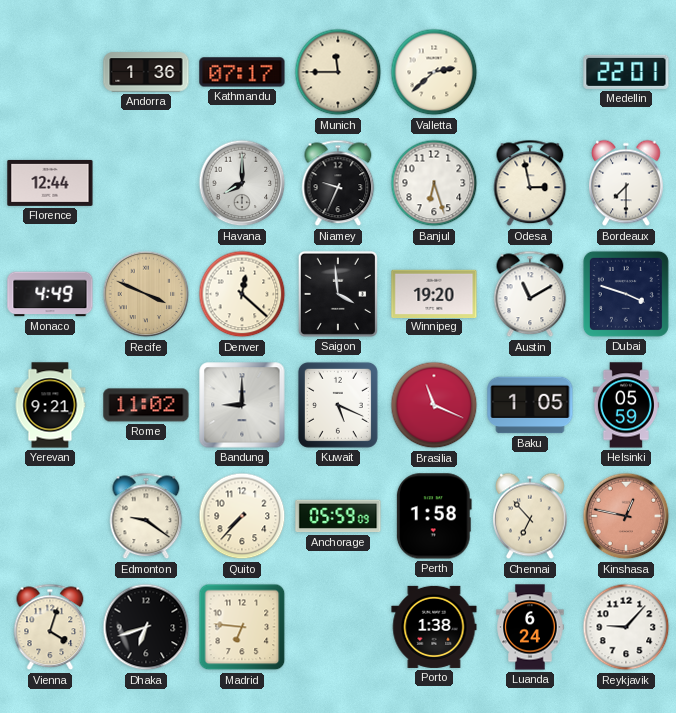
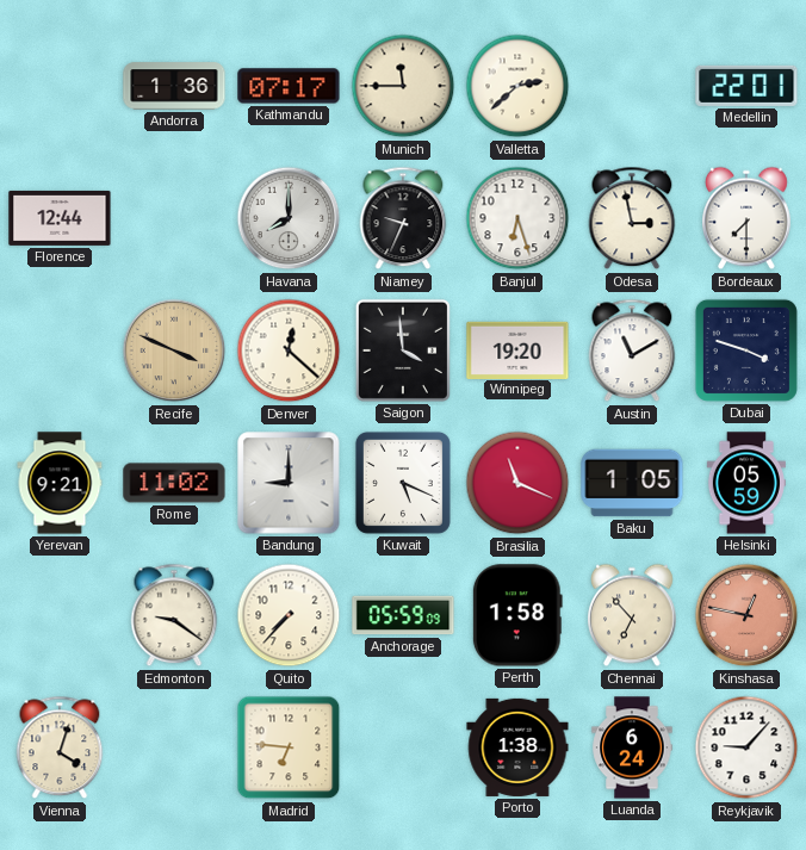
Monaco: 4:49 -> none (50, 294)
Dhaka: 6:42 -> none (146, 627)
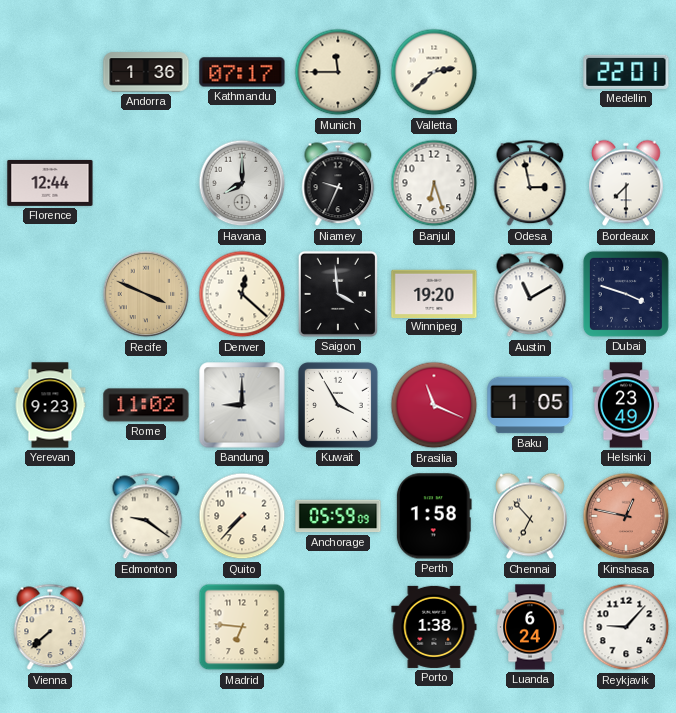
Yerevan: 9:21 -> 9:23 (50, 405)
Kuwait: 5:19 -> 3:55 (338, 405)
Helsinki: 05:59 -> 23:49 (626, 405)
Vienna: 4:03 -> 7:38 (50, 627)
